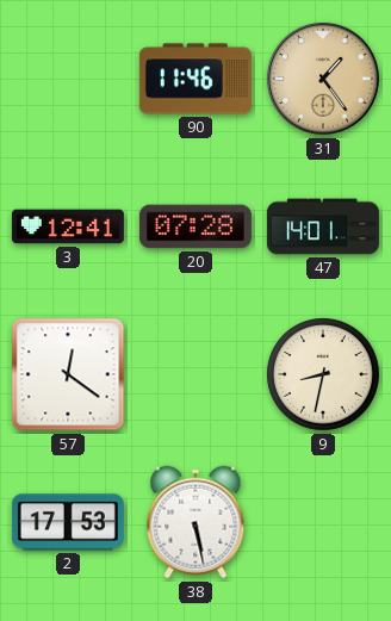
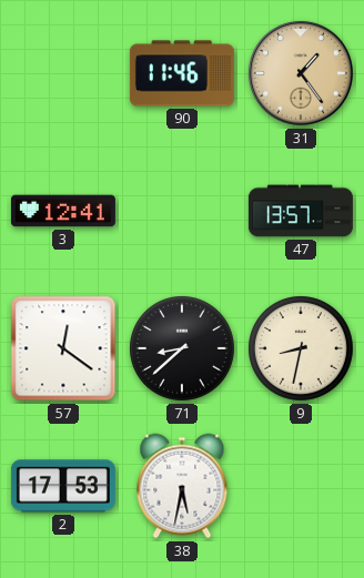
20: 07:28 -> none (195, 226)
47: 14:01 -> 13:57 (301, 211)
71: none -> 8:38 (183, 349)
38: 5:28 -> 5:32 (182, 486)
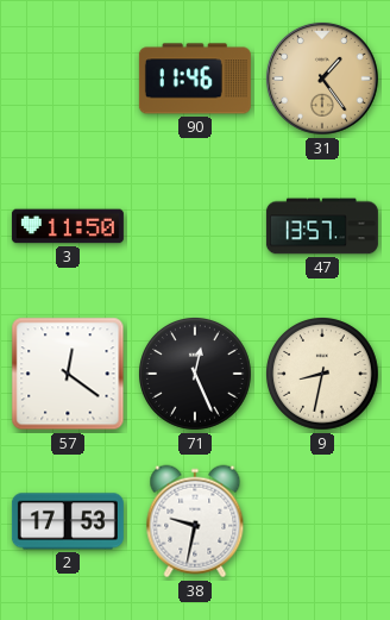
3: 12:41 -> 11:50 (68, 226)
71: 8:38 -> 12:26 (196, 375)
38: 5:32 -> 9:32 (195, 521)
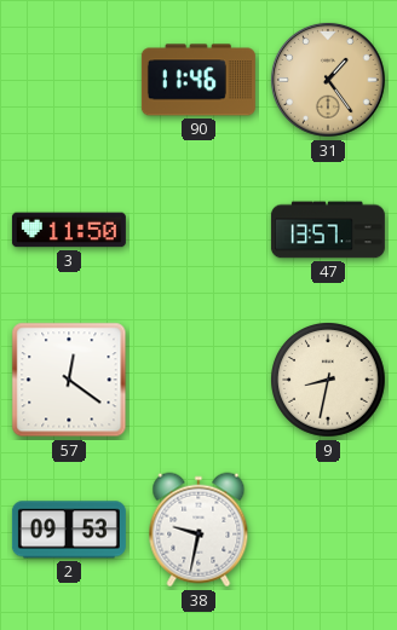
71: 12:26 -> none (196, 375)
2: 17:53 -> 09:53 (69, 530)
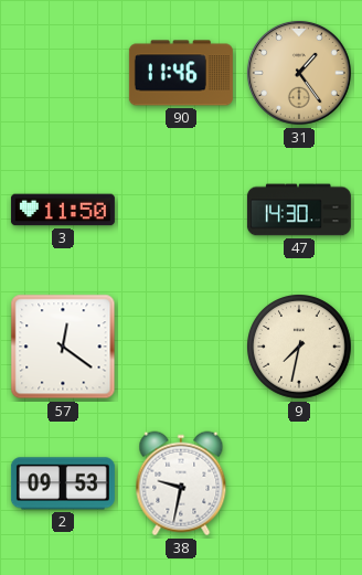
47: 13:57 -> 14:30 (299, 210)
9: 8:32 -> 7:32 (300, 348)
